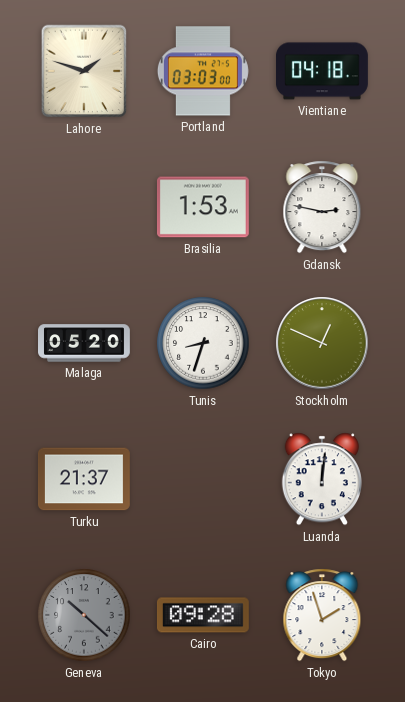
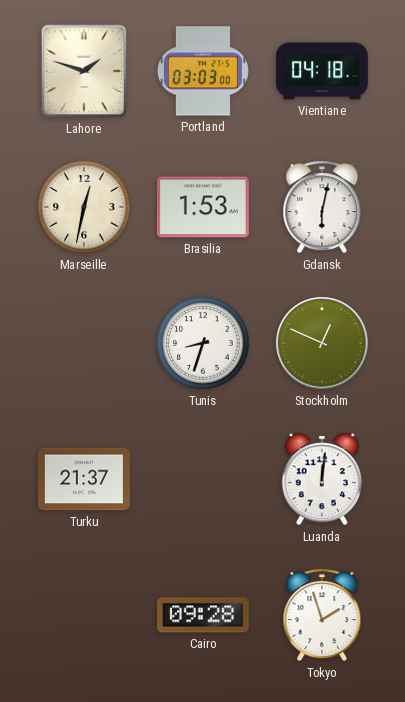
Marseille: none -> 12:32 (84, 207)
Gdansk: 2:47 -> 6:02 (322, 207)
Malaga: 05:20 -> none (85, 343)
Geneva: 10:22 -> none (84, 615)
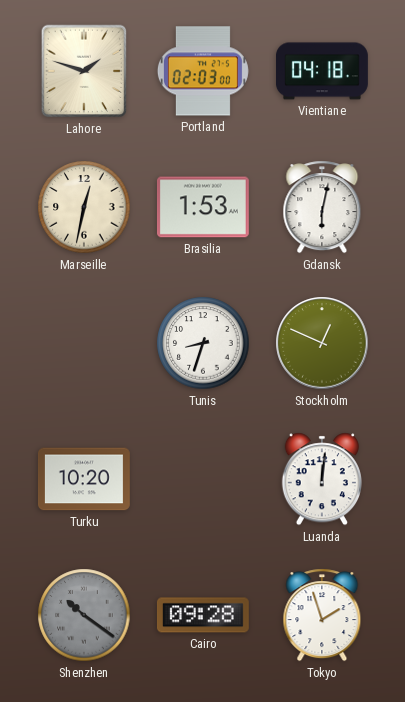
Portland: 03:03 -> 02:03 (203, 71)
Turku: 21:37 -> 10:20 (84, 479)
Shenzhen: none -> 10:21 (84, 615)
